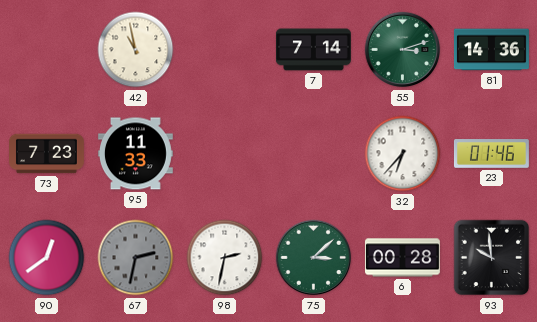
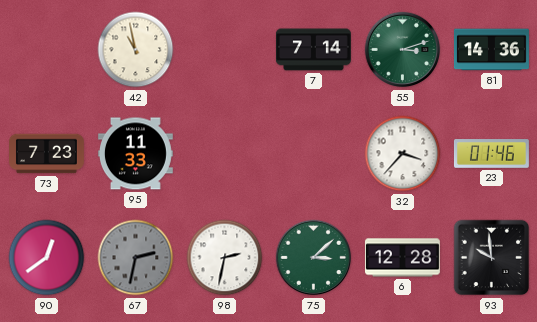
32: 6:37 -> 3:37 (403, 154)
6: 00:28 -> 12:28 (402, 258)
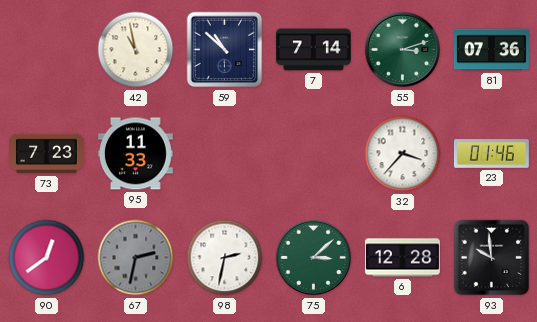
59: none -> 10:52 (225, 50)
81: 14:36 -> 07:36 (491, 50)
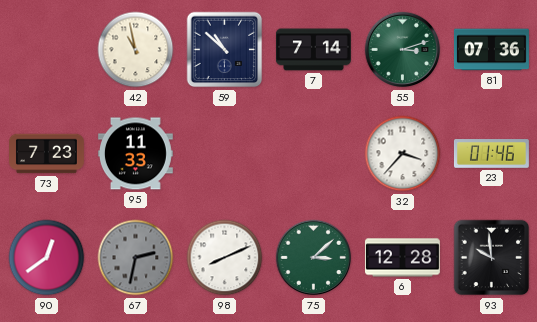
98: 2:32 -> 8:11 (225, 258)
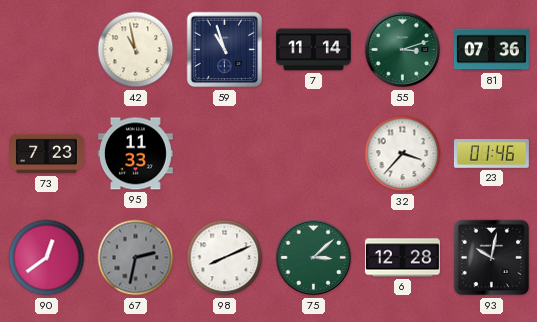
59: 10:52 -> 10:57 (225, 50)
7: 7:14 -> 11:14 (313, 50)
93: 9:59 -> 10:02 (492, 258)
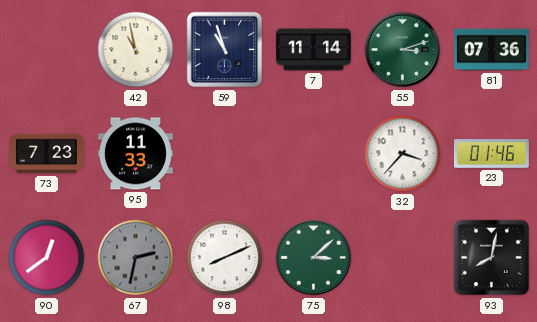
6: 12:28 -> none (402, 258)
93: 10:02 -> 8:02 (492, 258)
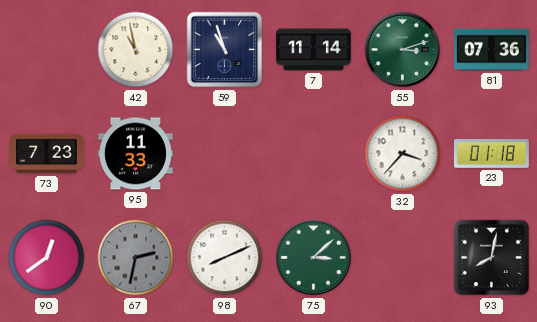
23: 01:46 -> 01:18 (491, 154)
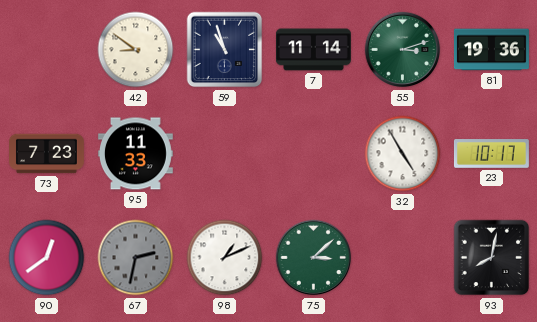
42: 10:58 -> 8:51 (136, 50)
81: 07:36 -> 19:36 (491, 50)
32: 3:37 -> 4:55 (403, 154)
23: 01:18 -> 10:17 (491, 154)
98: 8:11 -> 1:11 (225, 258)
